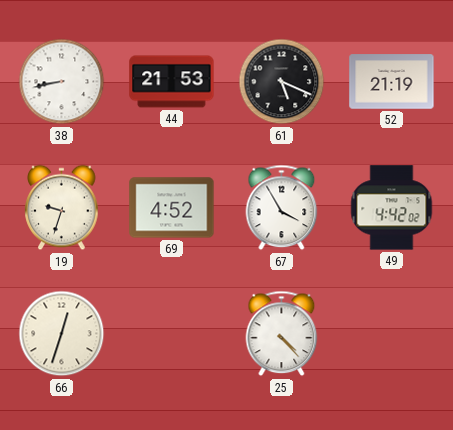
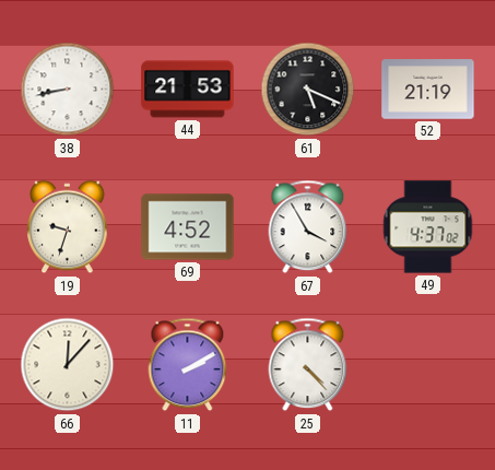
49: 4:42 -> 4:37 (428, 227)
66: 12:33 -> 12:07 (68, 365)
11: none -> 2:10 (188, 365)
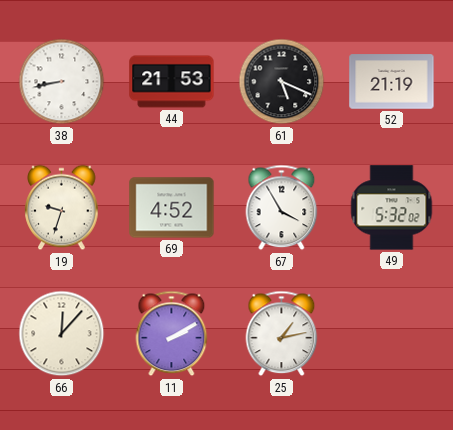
49: 4:37 -> 5:32 (392, 208)
25: 4:23 -> 1:13 (282, 334)
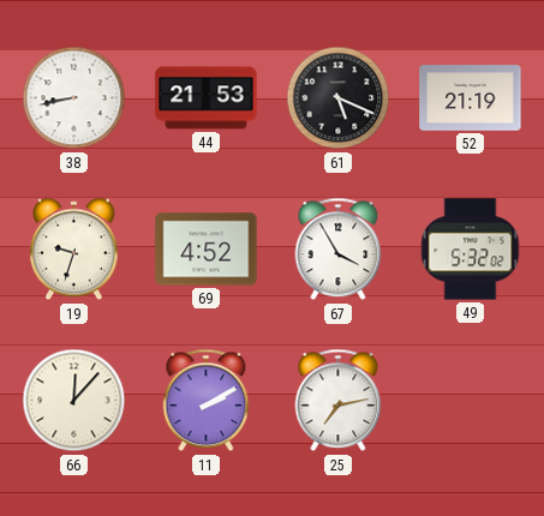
25: 1:13 -> 7:13 (339, 401)
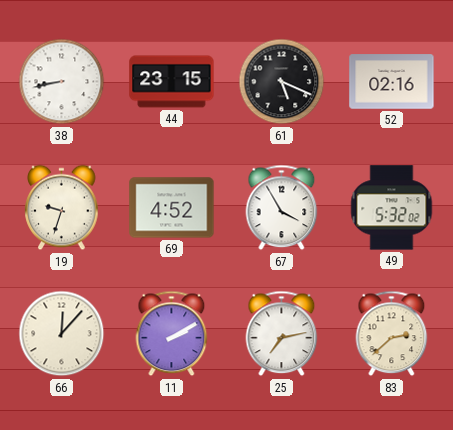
44: 21:53 -> 23:15 (172, 82)
52: 21:19 -> 02:16 (392, 82)
83: none -> 2:38 (392, 334)
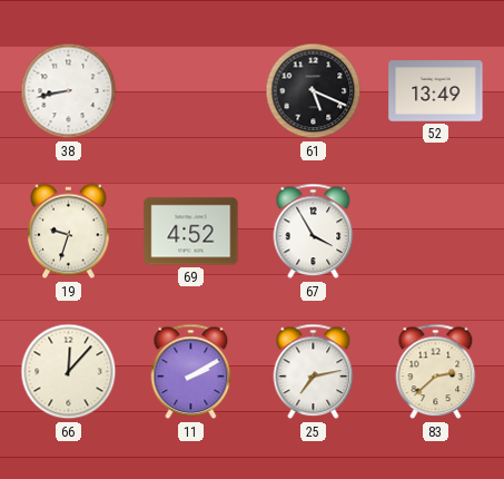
44: 23:15 -> none (172, 82)
52: 02:16 -> 13:49 (436, 91)
49: 5:32 -> none (392, 208)
